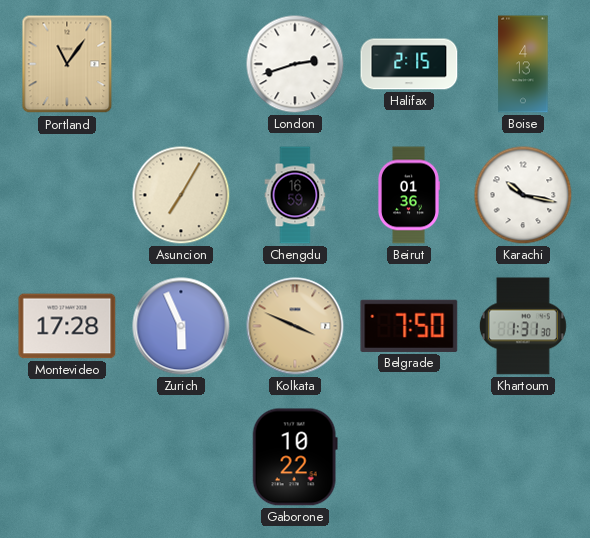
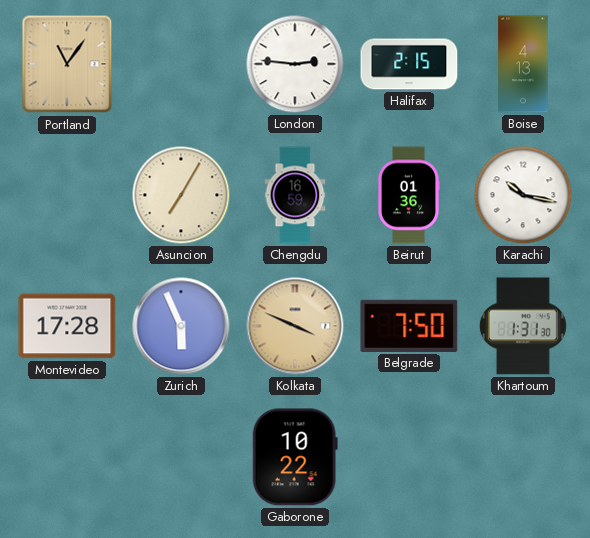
London: 2:42 -> 2:46 (295, 64)
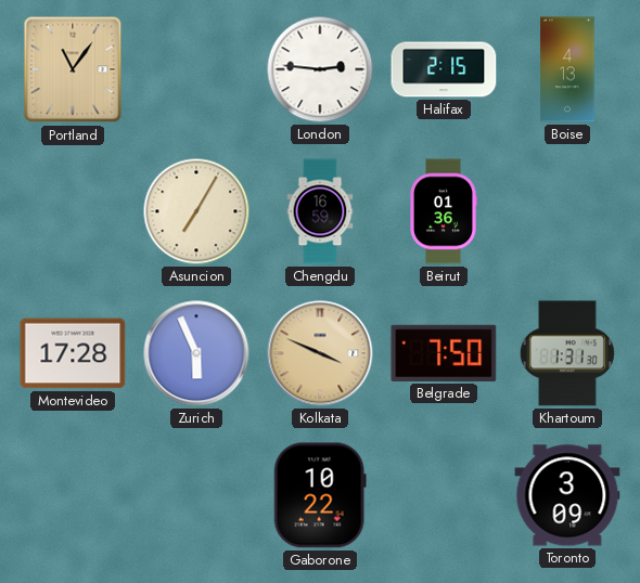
Karachi: 10:17 -> none (523, 195)
Toronto: none -> 3:09 (567, 495)
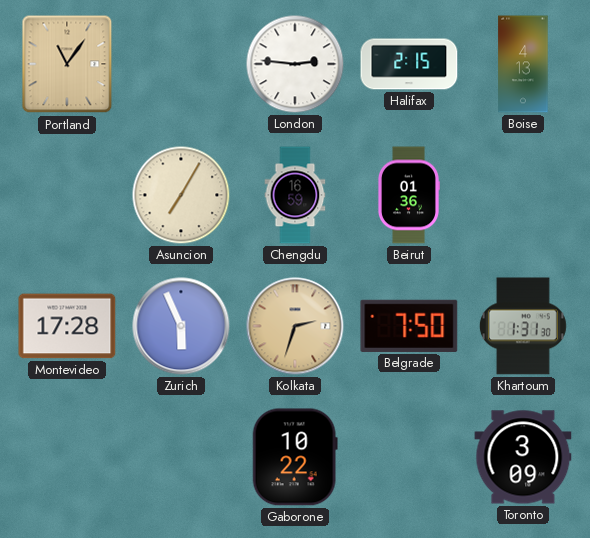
Kolkata: 3:49 -> 2:33 (295, 326)
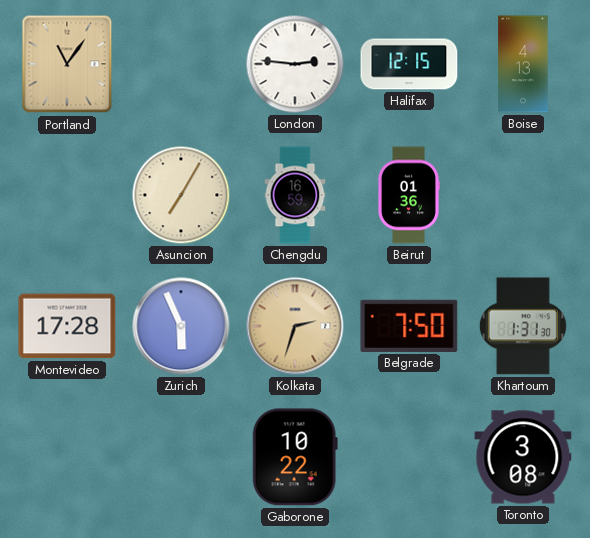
Halifax: 2:15 -> 12:15 (409, 64)
Toronto: 3:09 -> 3:08 (523, 457)
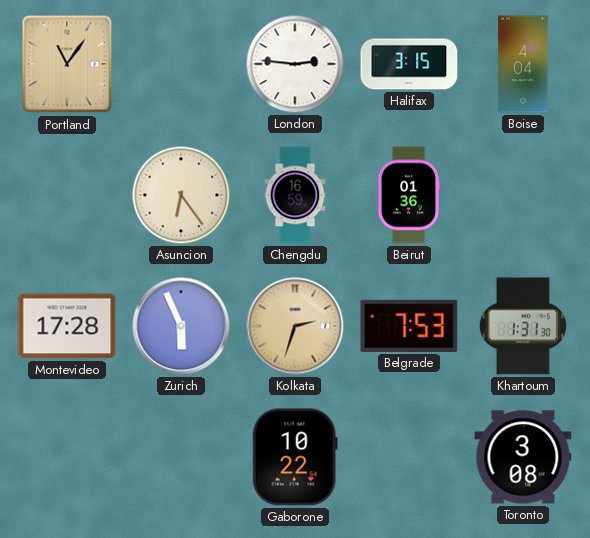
Halifax: 12:15 -> 3:15 (409, 64)
Boise: 4:13 -> 4:04 (523, 64)
Asuncion: 7:05 -> 6:24 (181, 195)
Belgrade: 7:50 -> 7:53 (409, 326)
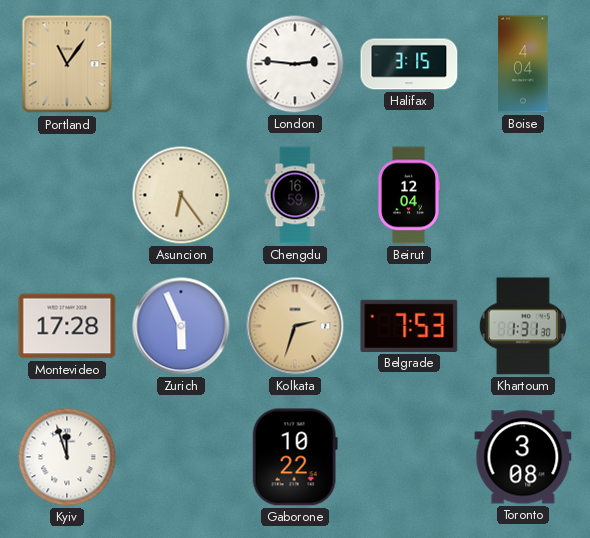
Beirut: 01:36 -> 12:04 (408, 195)
Kyiv: none -> 11:57 (67, 457)
